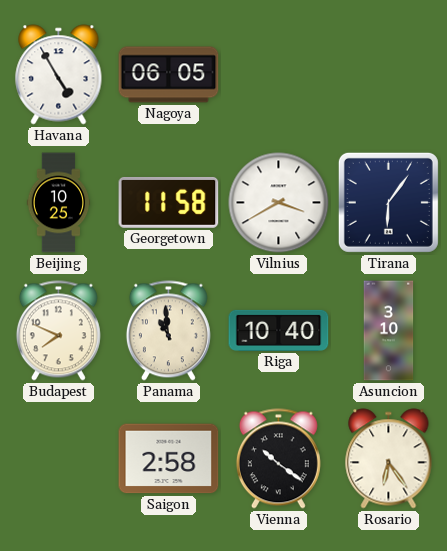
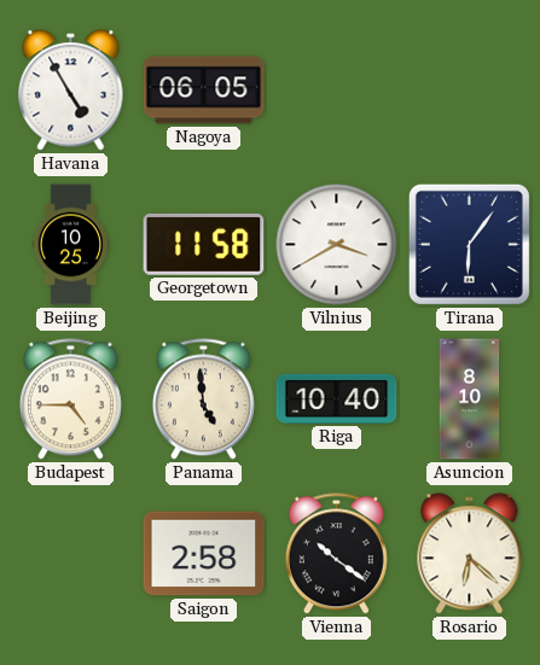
Budapest: 7:49 -> 4:45 (70, 399)
Panama: 10:59 -> 4:59 (203, 399)
Asuncion: 3:10 -> 8:10 (470, 399)
Rosario: 6:24 -> 6:22 (470, 554)
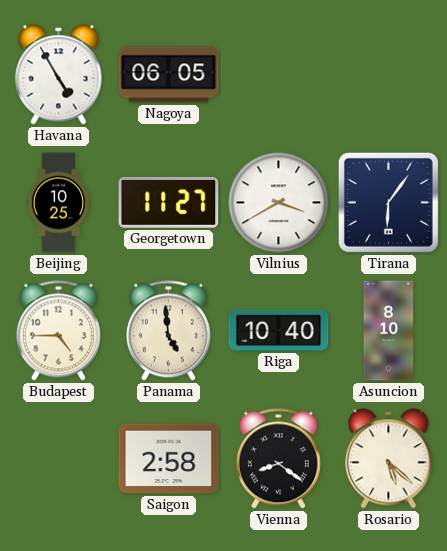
Georgetown: 11:58 -> 11:27 (169, 202)
Vienna: 10:21 -> 8:21 (278, 459)
Rosario: 6:22 -> 5:22 (389, 459)
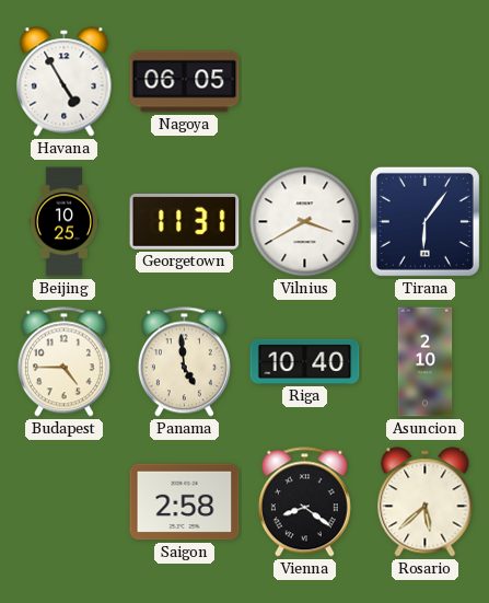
Georgetown: 11:27 -> 11:31 (185, 221)
Asuncion: 8:10 -> 2:10 (426, 362)
Rosario: 5:22 -> 5:38 (426, 502)
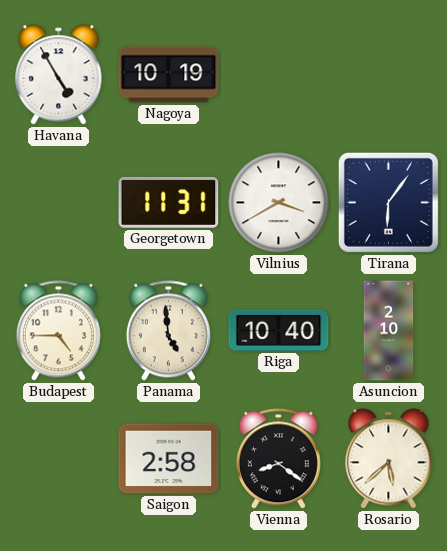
Nagoya: 06:05 -> 10:19 (169, 75)
Beijing: 10:25 -> none (65, 222)
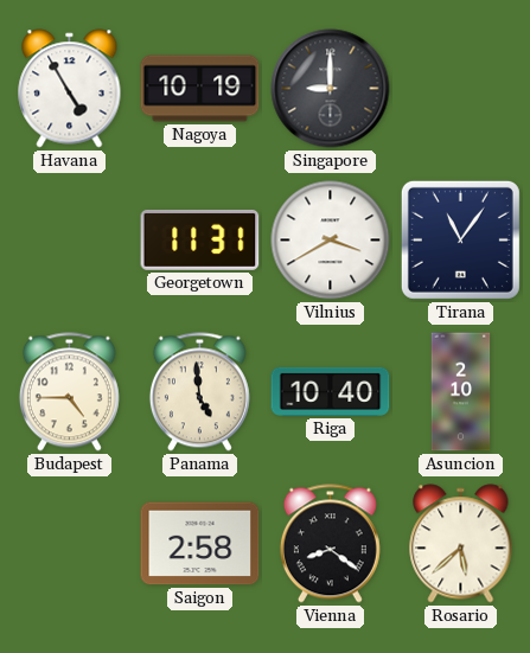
Singapore: none -> 9:00 (331, 89)
Tirana: 6:06 -> 11:06 (460, 239)
